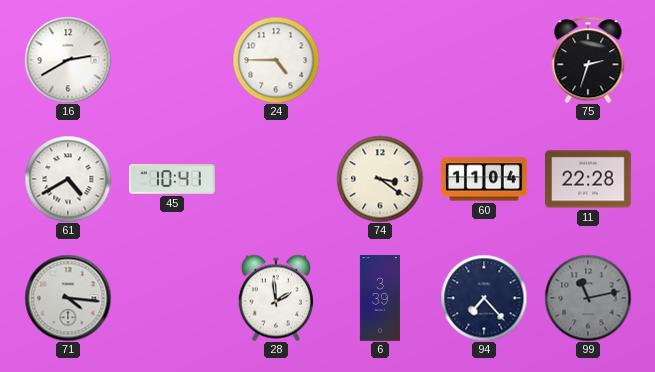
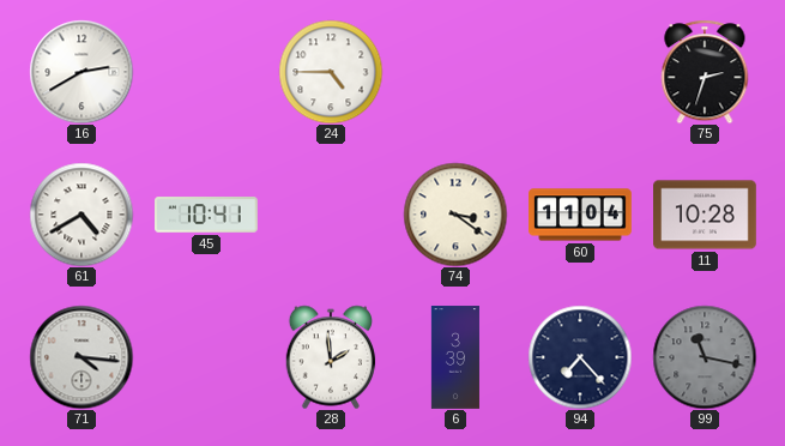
11: 22:28 -> 10:28 (706, 215)
99: 11:13 -> 11:17 (705, 357)
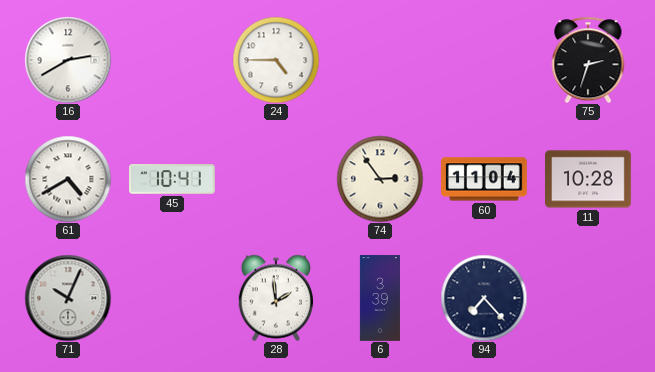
74: 3:21 -> 2:54 (380, 179)
71: 4:16 -> 10:04 (68, 298)
99: 11:17 -> none (705, 357)
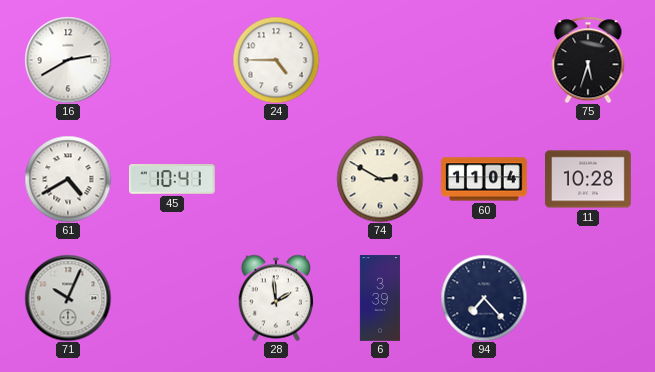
75: 2:33 -> 5:33 (588, 60)
74: 2:54 -> 2:50 (380, 179)
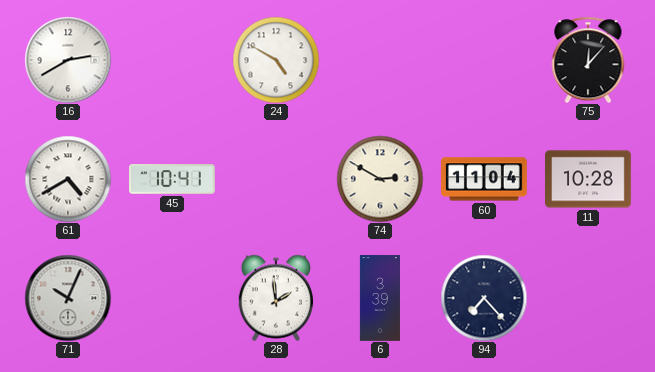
24: 4:45 -> 4:50 (276, 60)
75: 5:33 -> 12:07 (588, 60)
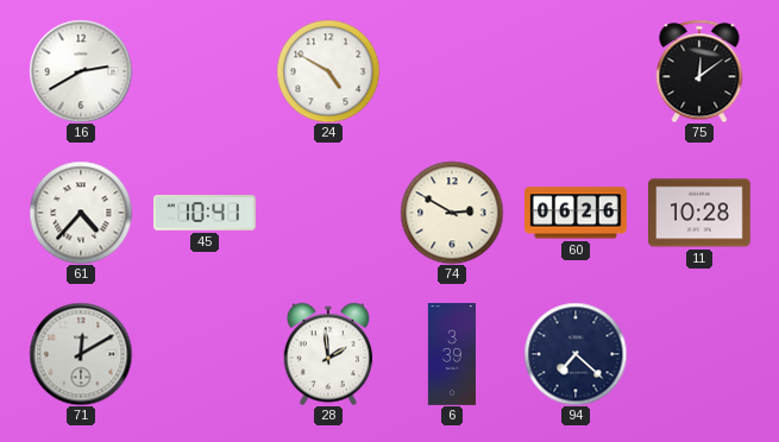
75: 12:07 -> 12:09 (699, 71)
61: 4:40 -> 4:37 (81, 213)
60: 11:04 -> 06:26 (577, 213)
71: 10:04 -> 12:10 (81, 354)
94: 7:23 -> 7:22 (576, 354)
